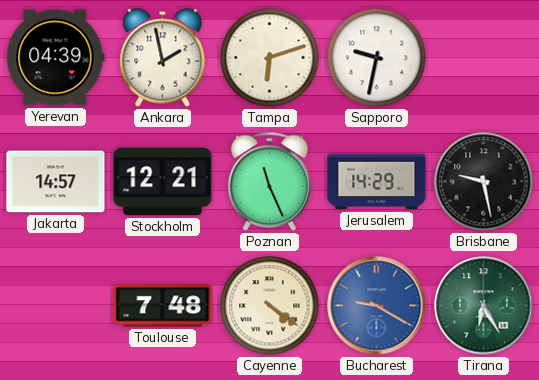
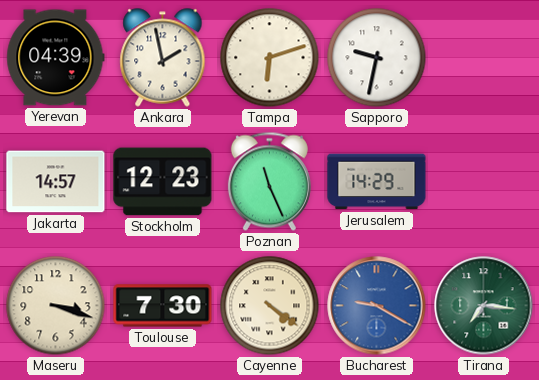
Stockholm: 12:21 -> 12:23 (163, 182)
Brisbane: 9:28 -> none (484, 182)
Maseru: none -> 3:18 (56, 306)
Toulouse: 7:48 -> 7:30 (163, 306)
Tirana: 6:25 -> 7:16 (484, 306)
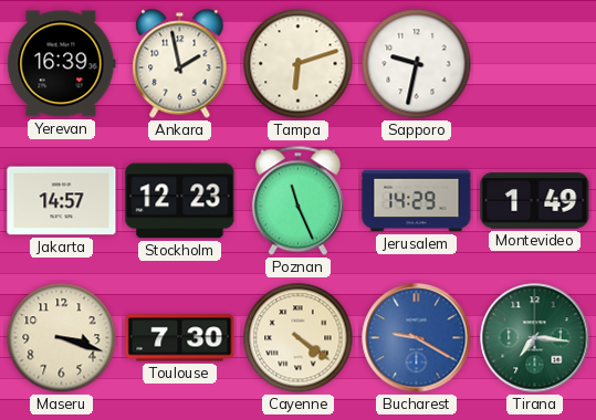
Yerevan: 04:39 -> 16:39 (62, 64)
Montevideo: none -> 1:49 (535, 201)
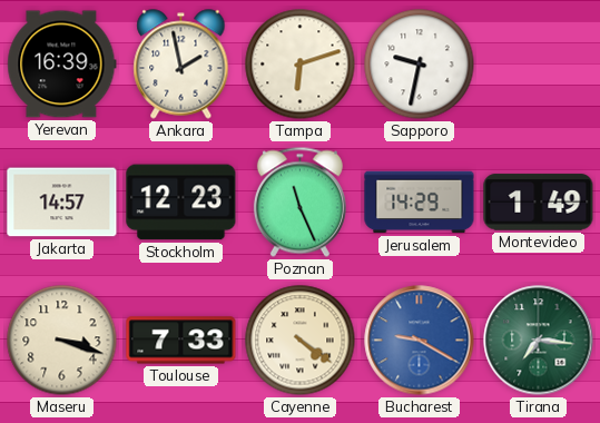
Toulouse: 7:30 -> 7:33 (181, 341)
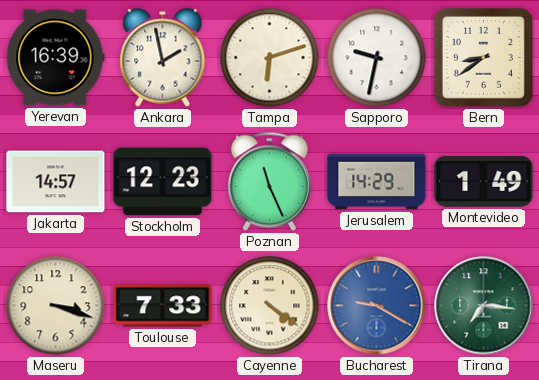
Bern: none -> 8:39 (483, 57)
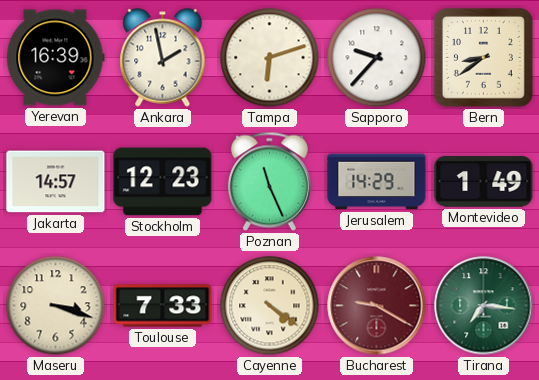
Sapporo: 9:32 -> 9:37 (377, 58)
Bucharest dial: blue -> burgundy (377, 306)
